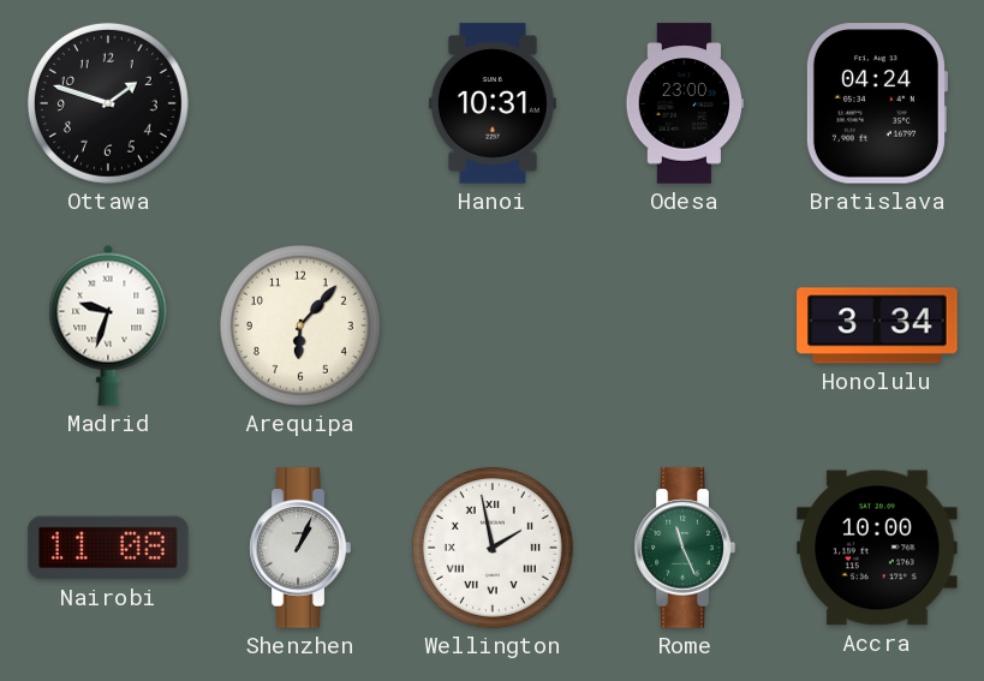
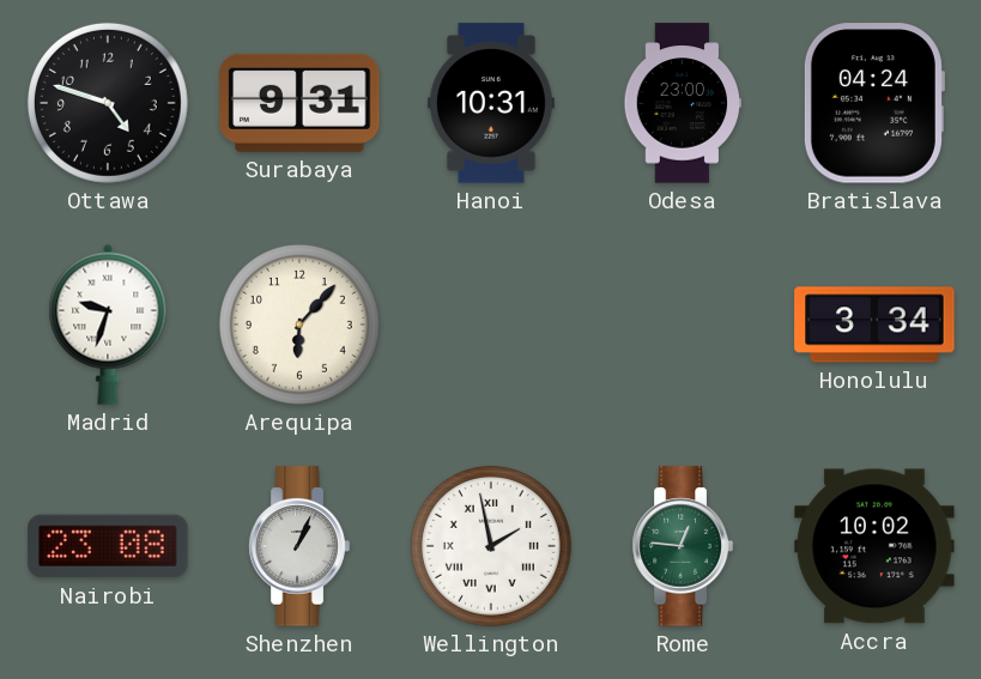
Ottawa: 1:48 -> 4:48 (108, 103)
Surabaya: none -> 9:31 (299, 103)
Nairobi: 11:08 -> 23:08 (108, 546)
Rome: 11:26 -> 12:46 (683, 546)
Accra: 10:00 -> 10:02 (874, 546)
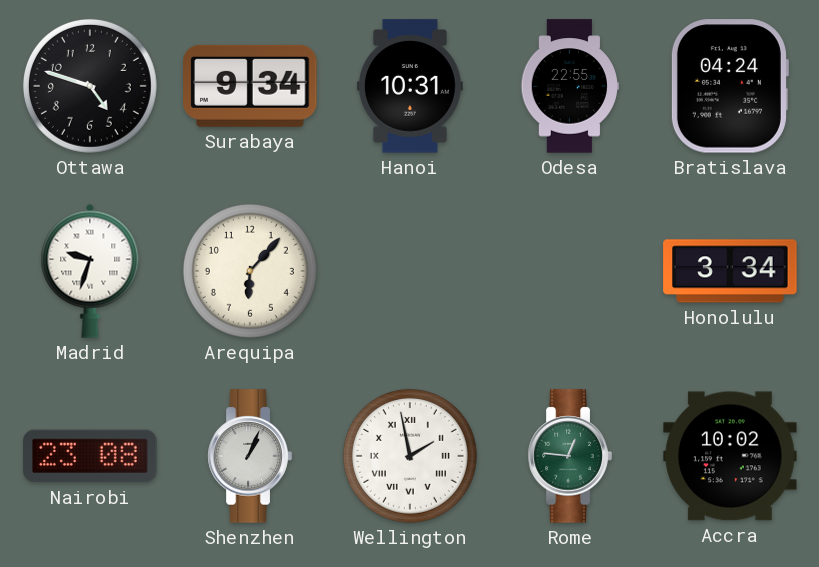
Surabaya: 9:31 -> 9:34 (250, 86)
Odesa: 23:00 -> 22:55 (569, 86)
